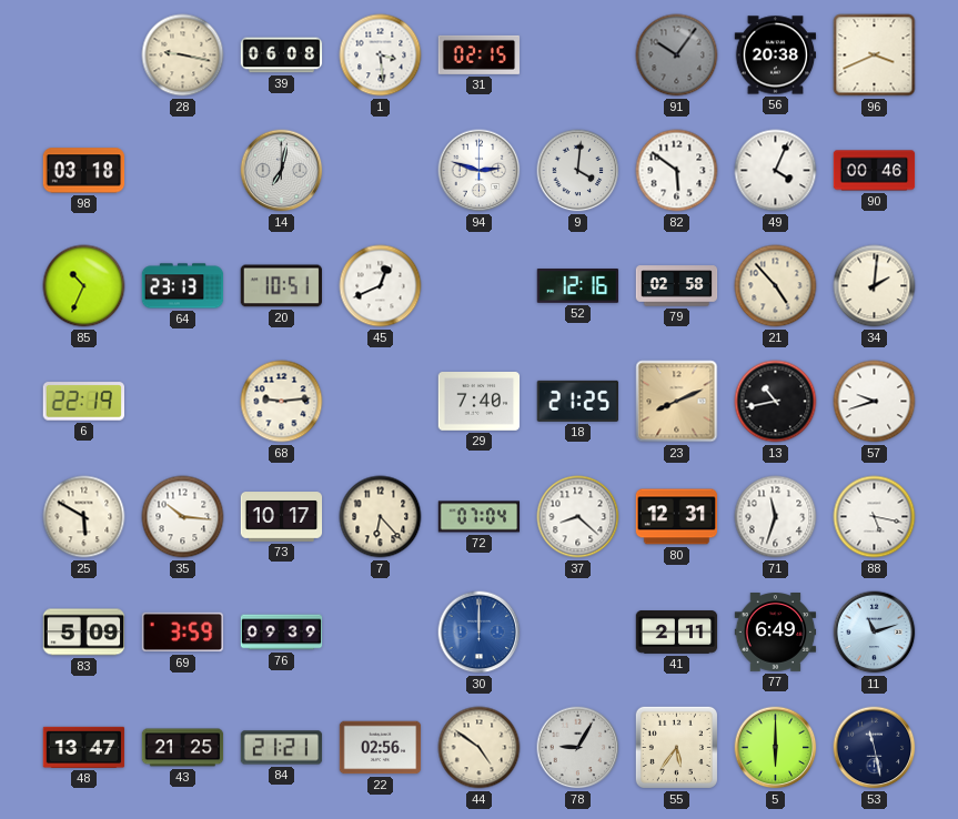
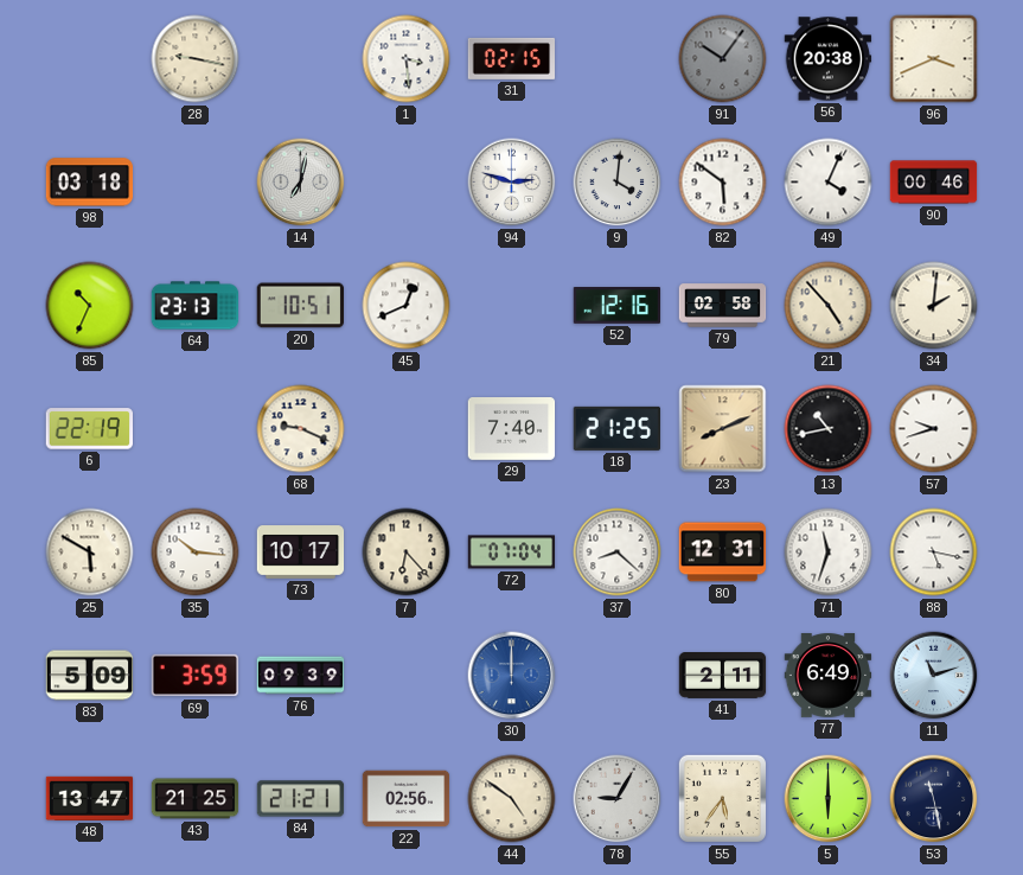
39: 06:08 -> none (282, 55)
68: 9:14 -> 9:19 (301, 429)
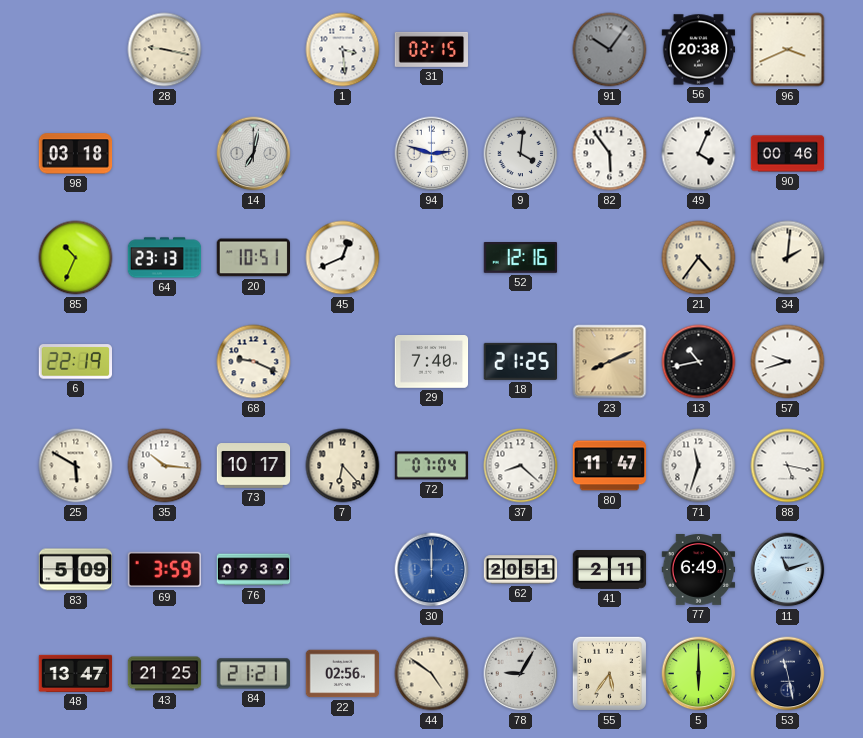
82: 5:51 -> 5:54 (610, 154)
79: 02:58 -> none (723, 306)
21: 4:53 -> 4:36 (699, 258)
80: 12:31 -> 11:47 (610, 466)
62: none -> 20:51 (521, 570)
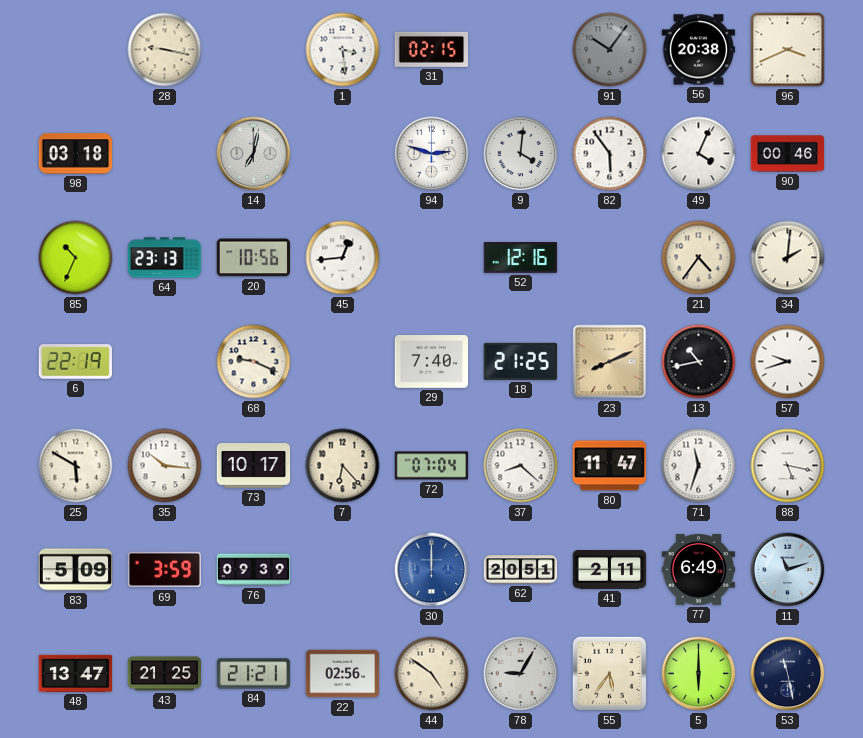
20: 10:51 -> 10:56 (253, 258)
45: 12:41 -> 12:44 (343, 258)
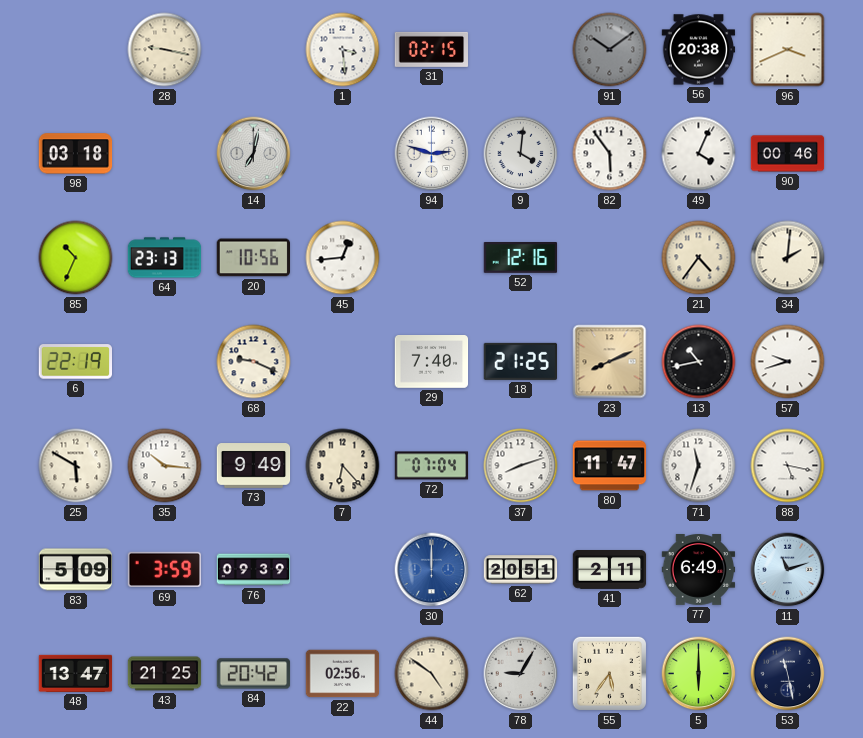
91: 10:06 -> 10:09 (610, 50)
73: 10:17 -> 9:49 (254, 466)
37: 8:22 -> 8:12 (521, 466)
84: 21:21 -> 20:42 (254, 674)
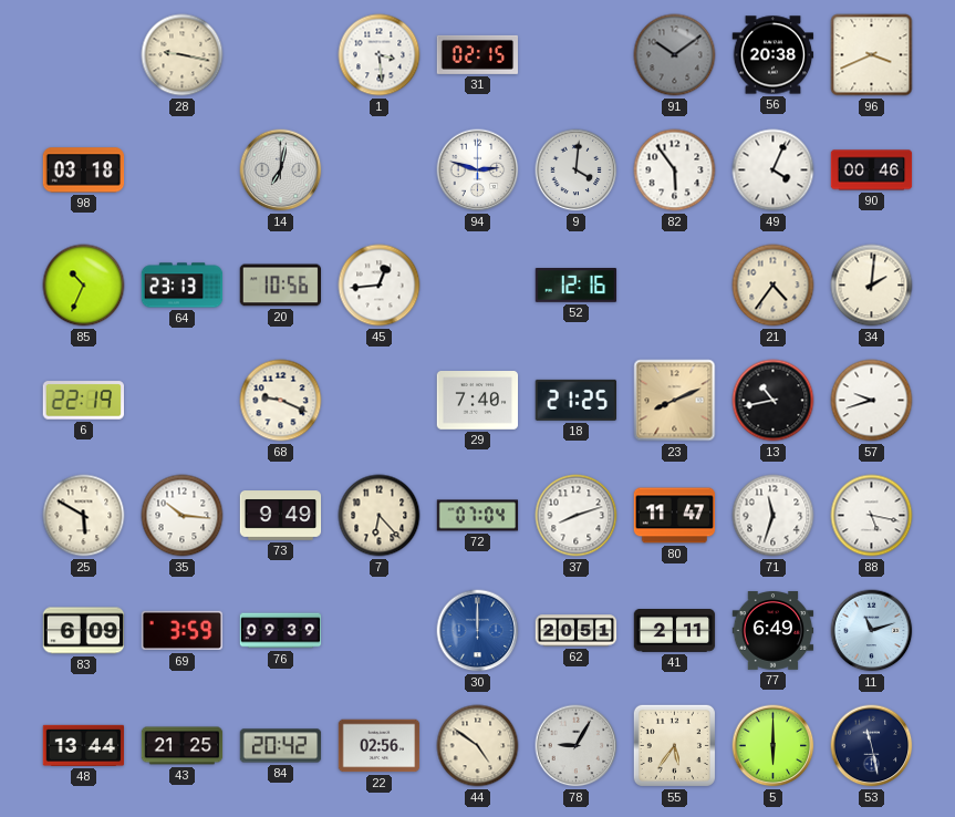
83: 5:09 -> 6:09 (84, 631)
48: 13:47 -> 13:44 (84, 745)
